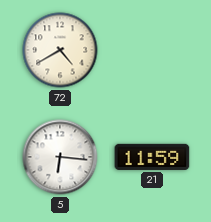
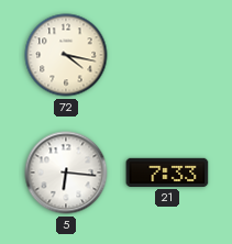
72: 4:40 -> 4:17 (66, 55)
21: 11:59 -> 7:33 (167, 173)
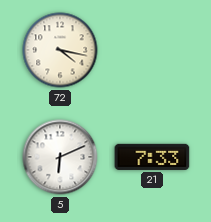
5: 6:16 -> 6:11 (60, 157)
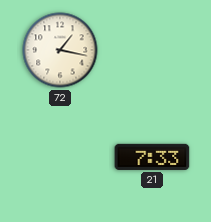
72: 4:17 -> 1:17 (60, 50)
5: 6:11 -> none (60, 157)
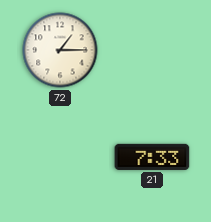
72: 1:17 -> 1:15 (60, 50)
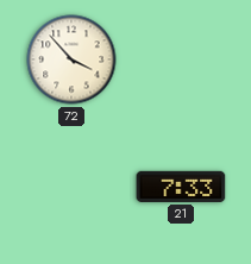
72: 1:15 -> 3:53 (71, 59)
